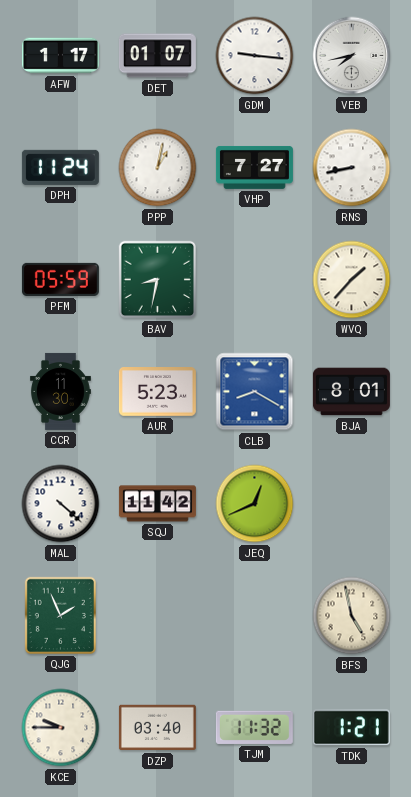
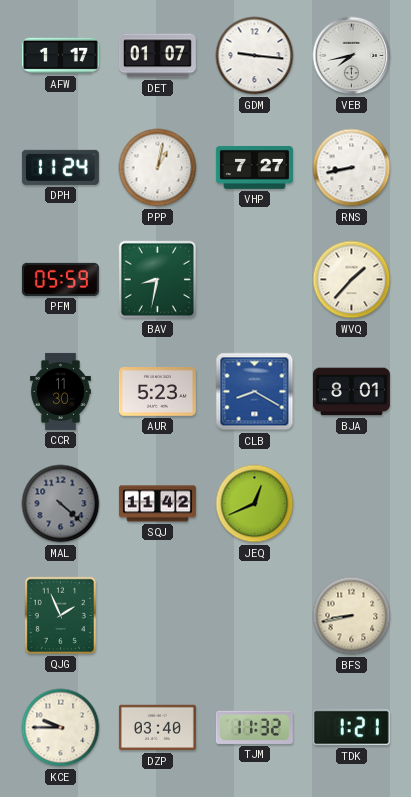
MAL dial: white -> grey (61, 504)
BFS: 4:58 -> 8:43 (352, 616)
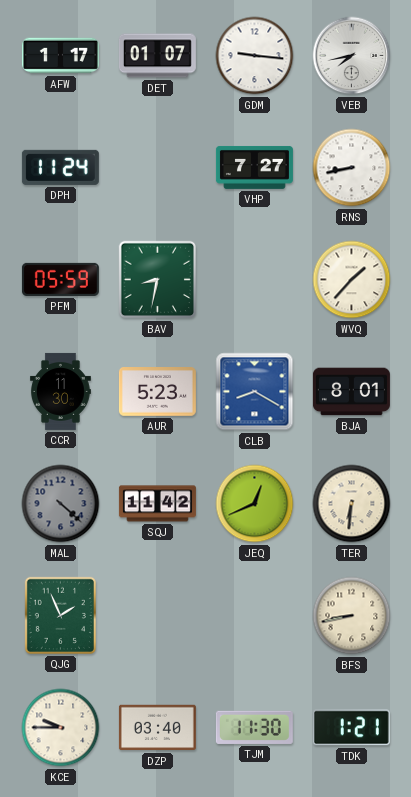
PPP: 1:02 -> none (158, 168)
TER: none -> 6:31 (352, 504)
TJM: 11:32 -> 11:30 (254, 727)
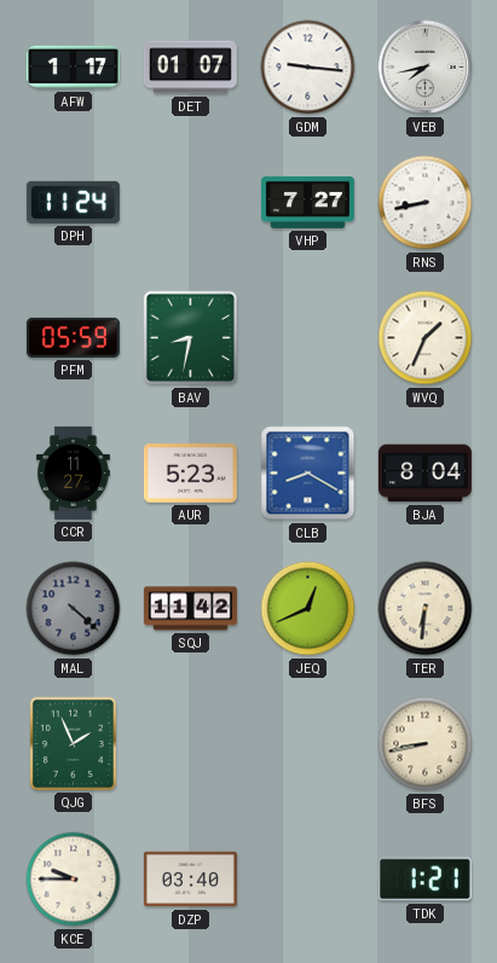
WVQ: 1:37 -> 1:34 (426, 338)
CCR: 11:30 -> 11:27 (74, 472)
BJA: 8:01 -> 8:04 (424, 474)
TJM: 11:30 -> none (254, 727)
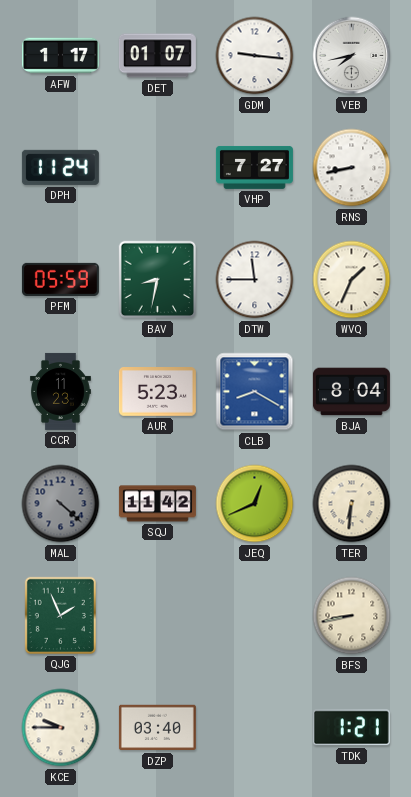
DTW: none -> 11:45 (255, 280)
CCR: 11:27 -> 11:23 (61, 391)
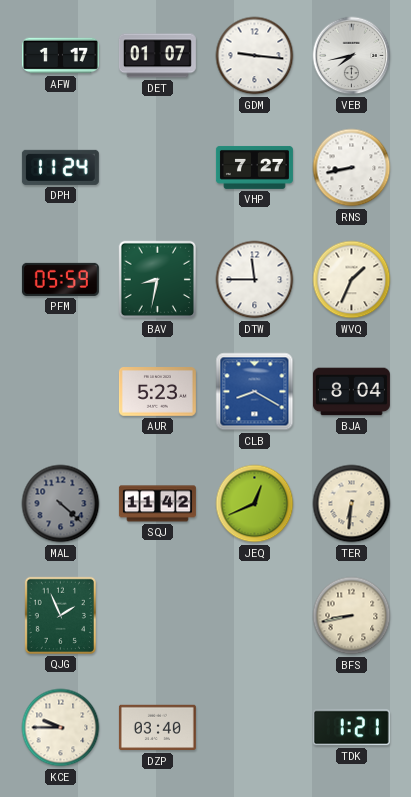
CCR: 11:23 -> none (61, 391)
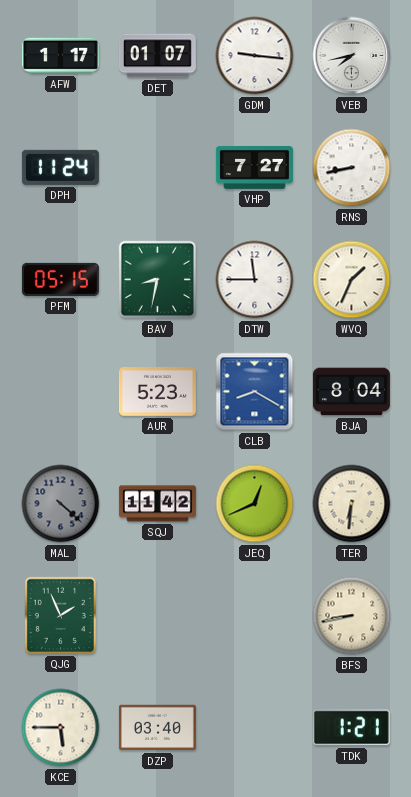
PFM: 05:59 -> 05:15 (60, 279)
KCE: 9:45 -> 5:45 (61, 728)
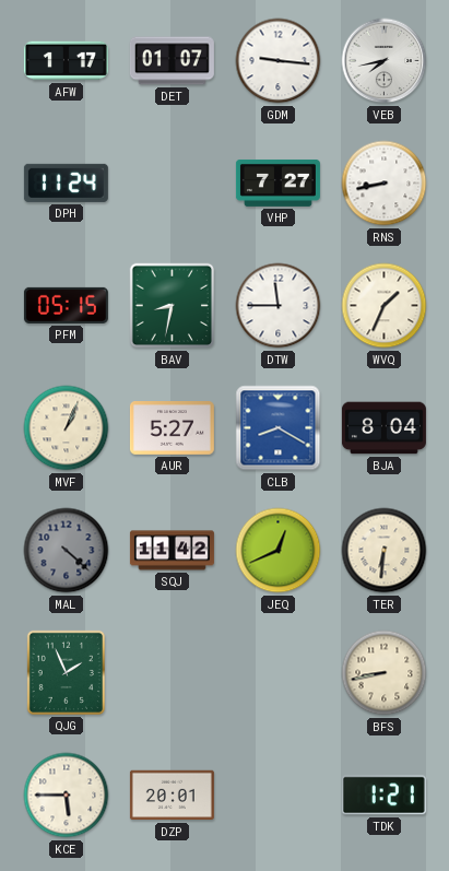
MVF: none -> 1:04 (67, 428)
AUR: 5:23 -> 5:27 (172, 428)
DZP: 03:40 -> 20:01 (172, 796)
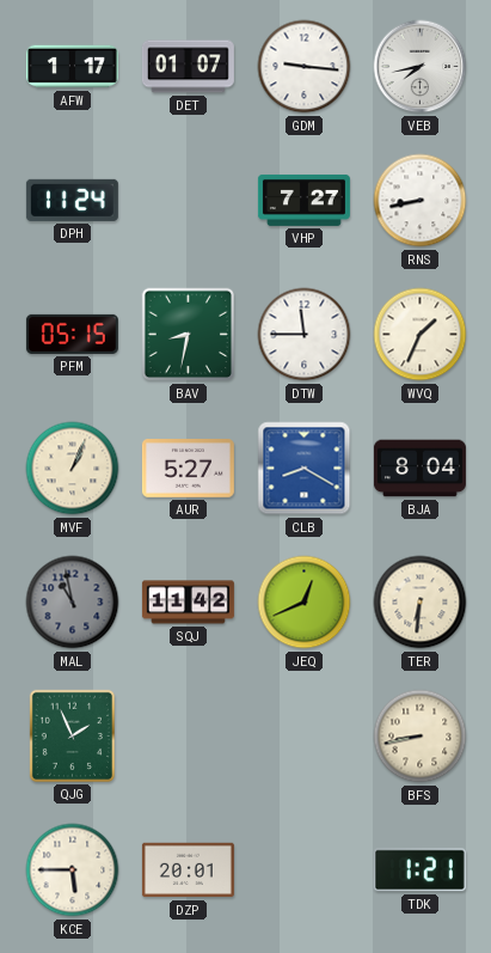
MAL: 4:22 -> 10:58 (73, 603)
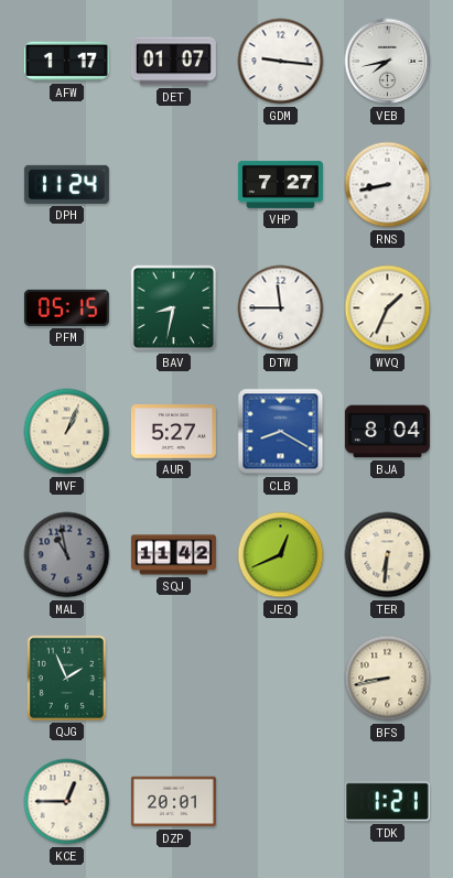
KCE: 5:45 -> 12:45 (67, 802)
